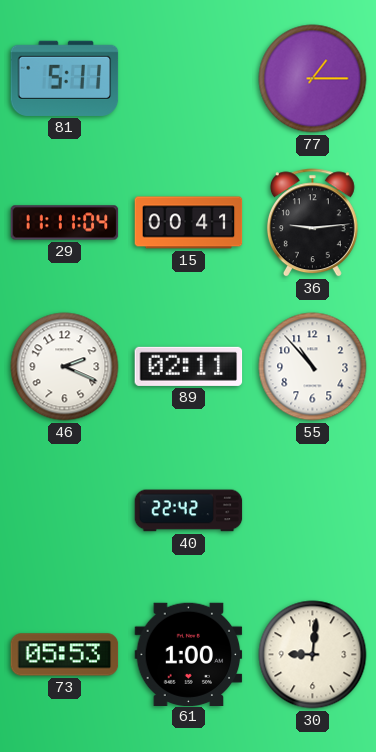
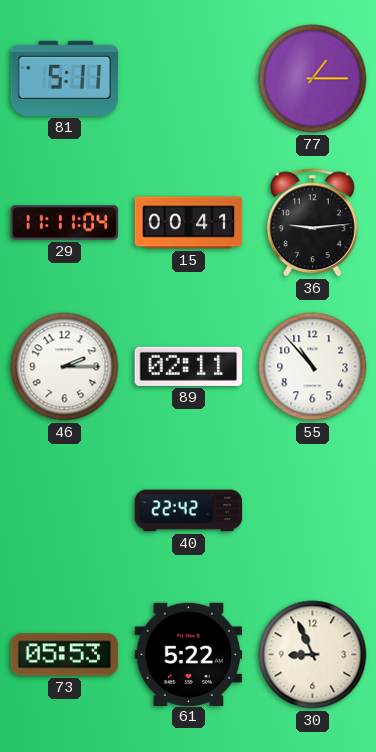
46: 2:19 -> 2:15 (65, 367)
61: 1:00 -> 5:22 (189, 654)
30: 9:01 -> 8:56 (313, 655)
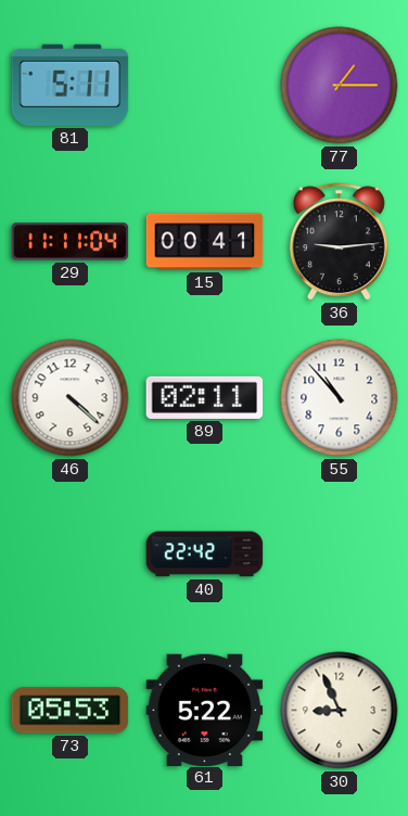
46: 2:15 -> 4:22 (71, 398)
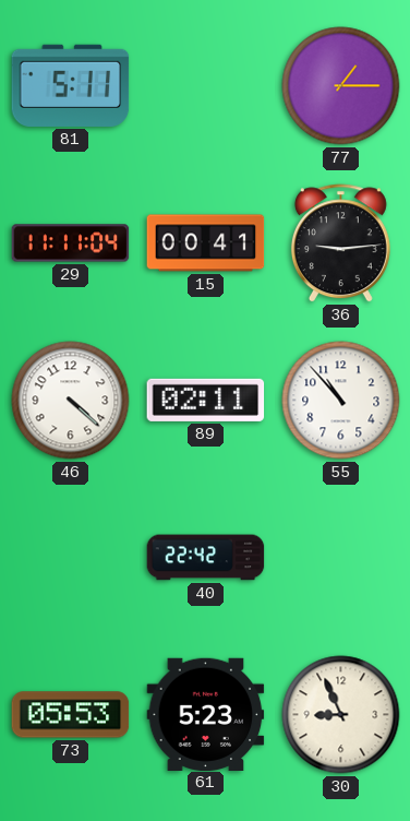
61: 5:22 -> 5:23 (206, 714)
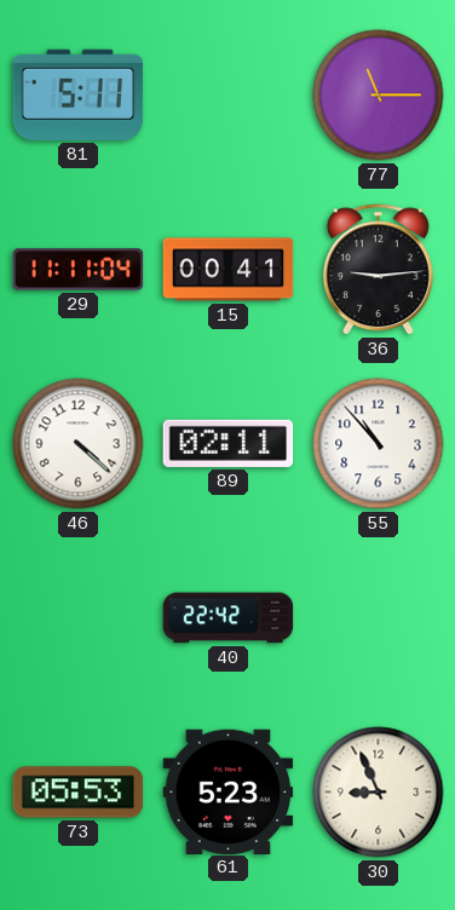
77: 1:15 -> 11:15 (379, 96)
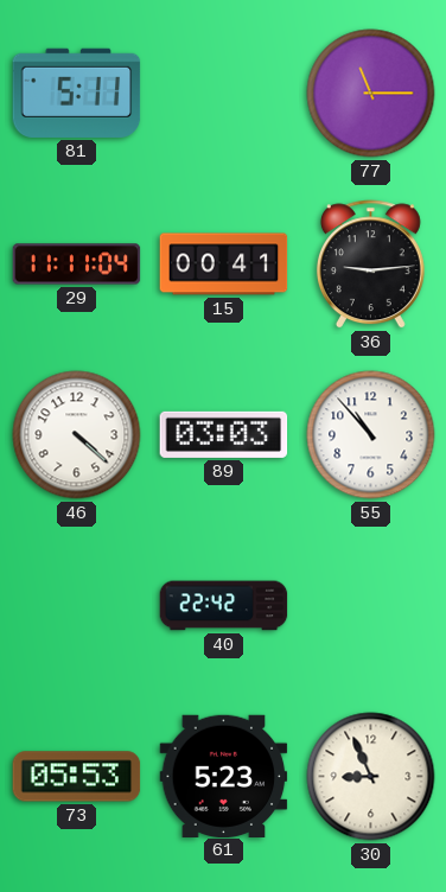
89: 02:11 -> 03:03 (224, 434)
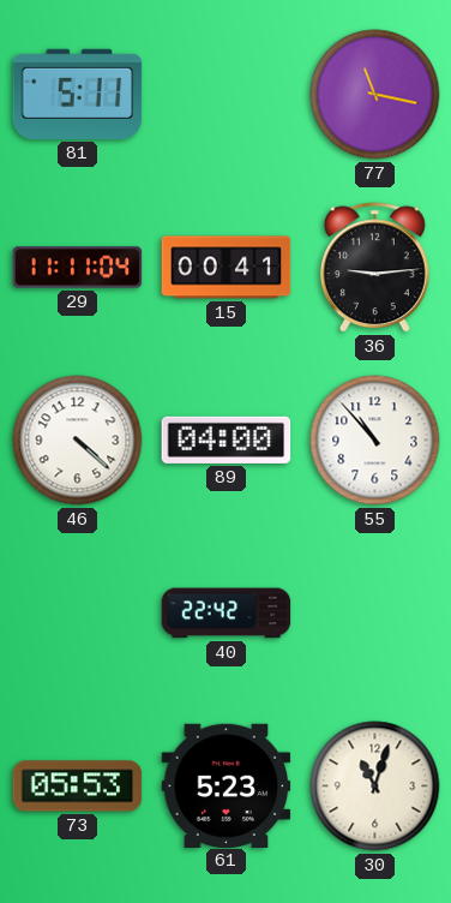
77: 11:15 -> 11:17 (375, 95)
89: 03:03 -> 04:00 (227, 439)
30: 8:56 -> 11:03 (375, 787)
